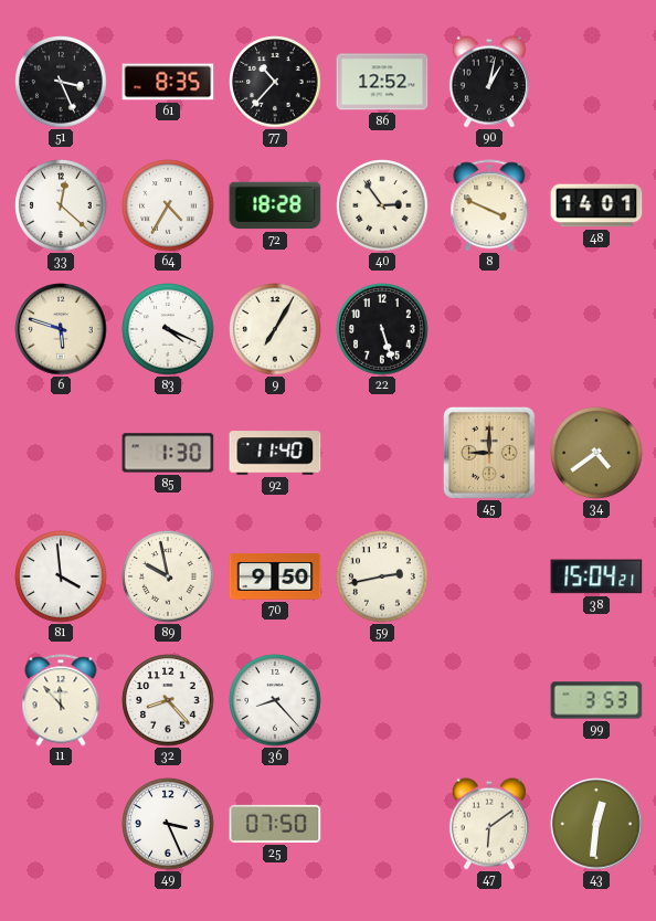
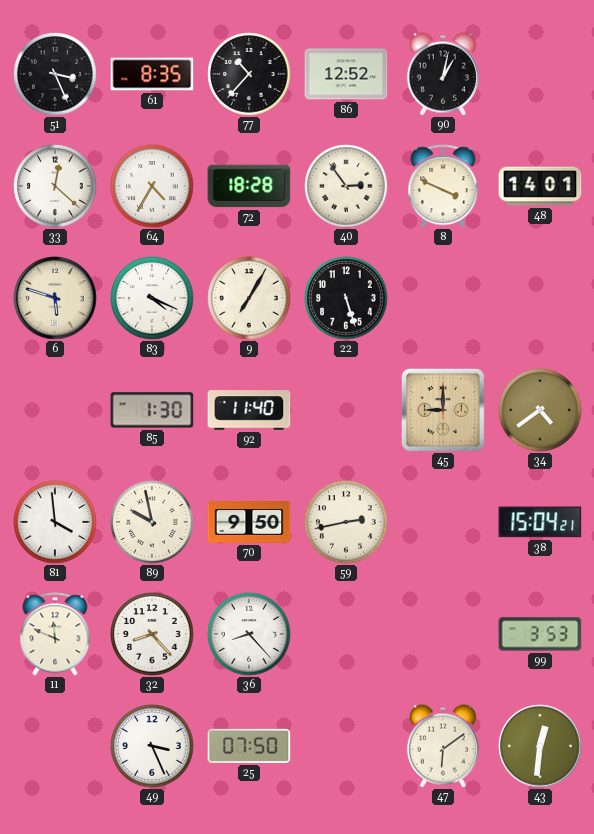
11: 11:53 -> 11:49 (55, 634)
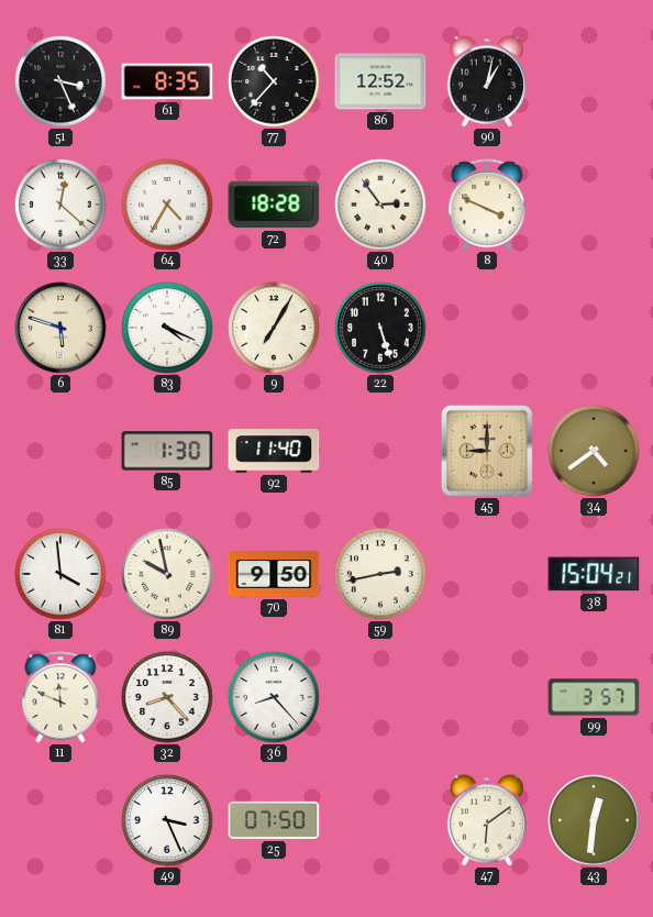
48: 14:01 -> none (540, 186)
99: 3:53 -> 3:57 (594, 697)
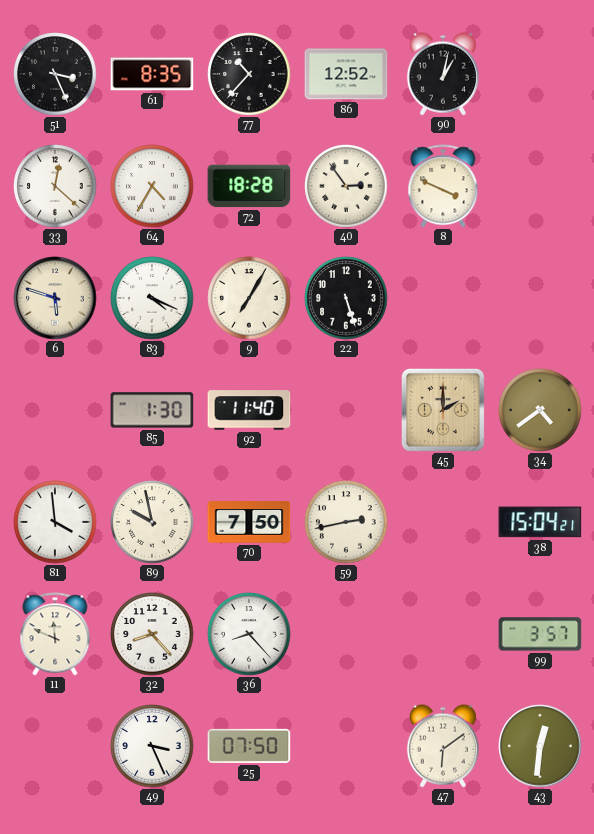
45: 9:00 -> 2:00 (443, 410)
70: 9:50 -> 7:50 (249, 522)
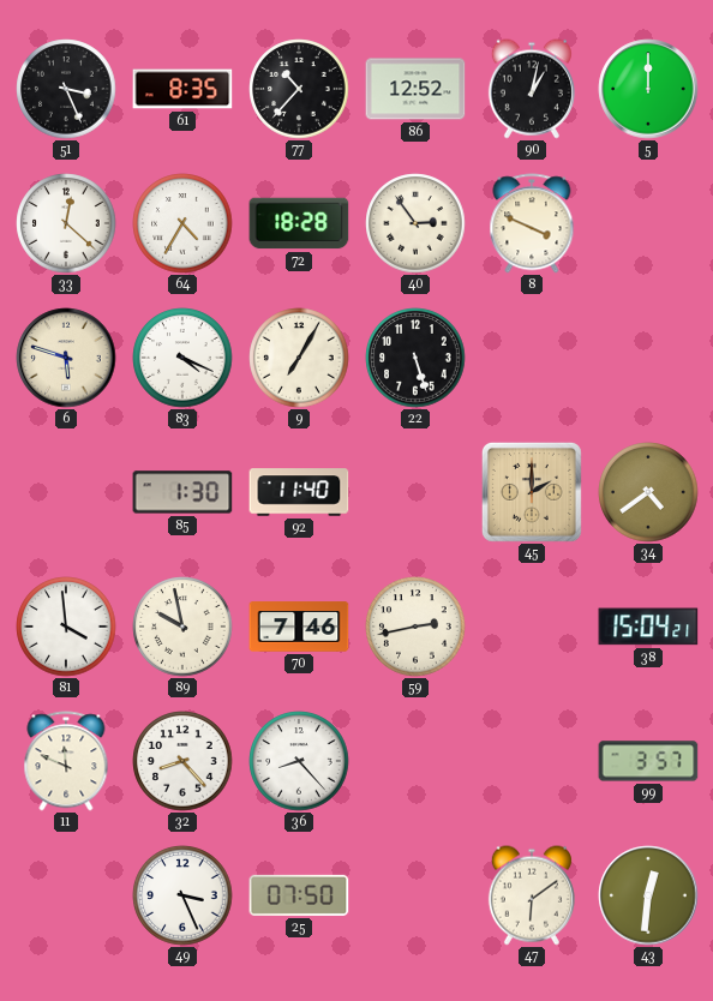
5: none -> 12:00 (648, 89)
70: 7:50 -> 7:46 (299, 627)
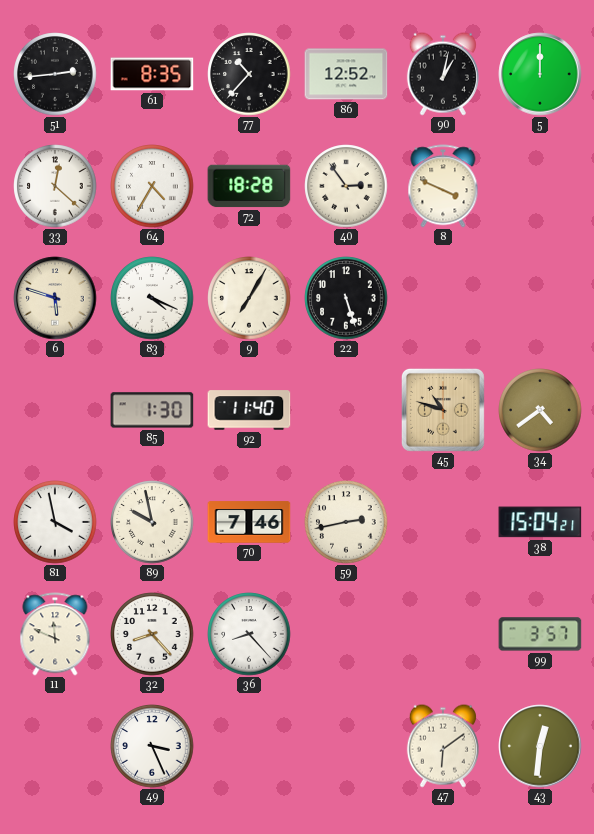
51: 3:26 -> 2:44 (55, 74)
45: 2:00 -> 10:48 (443, 410)
81: 3:59 -> 3:58 (55, 522)
25: 07:50 -> none (299, 895)
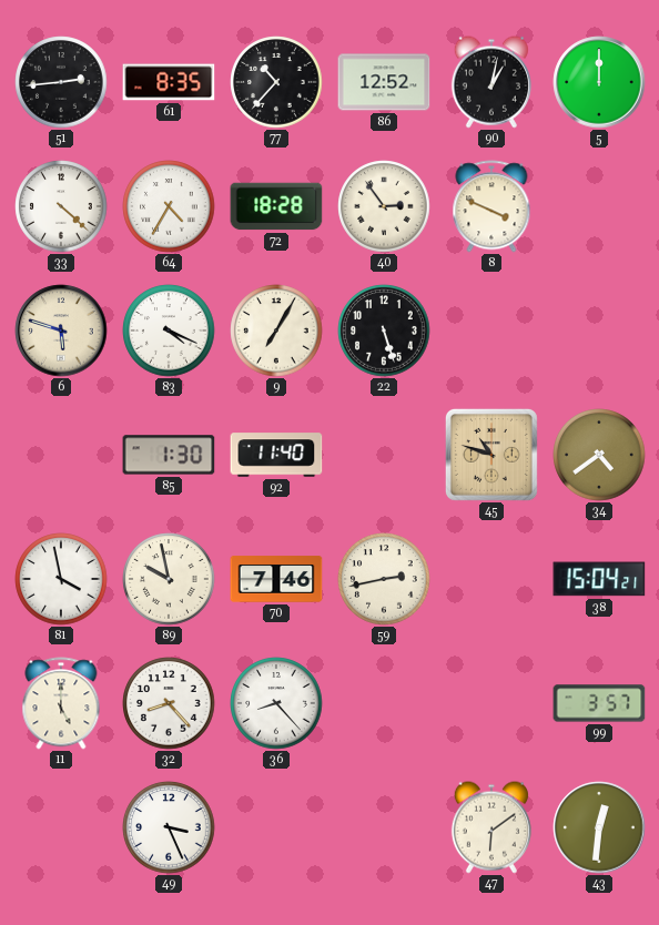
33: 12:22 -> 4:22 (61, 206)
11: 11:49 -> 5:00 (61, 703)
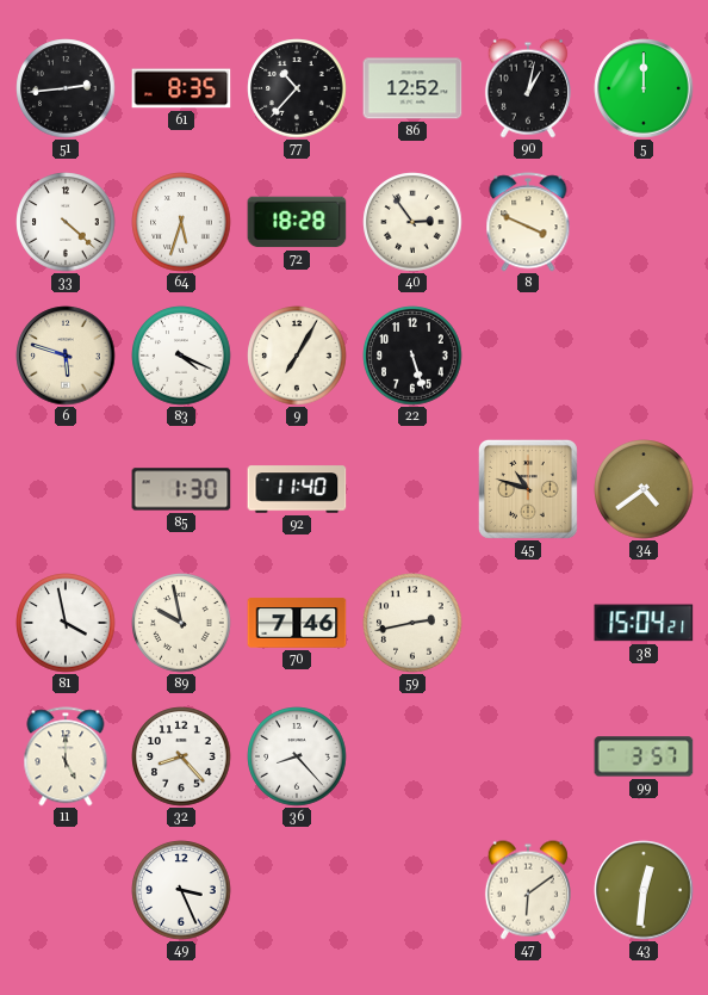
64: 4:35 -> 5:33 (181, 222)
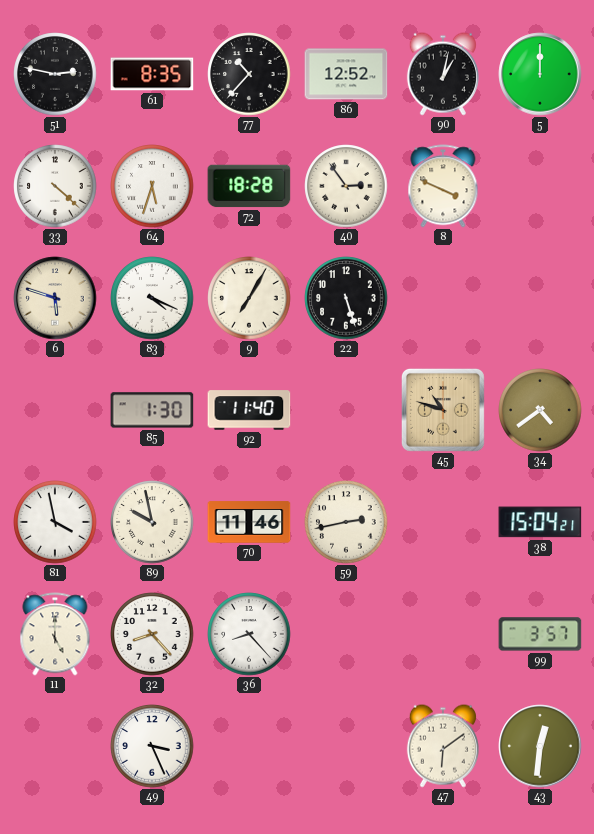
51: 2:44 -> 2:47 (55, 74)
70: 7:46 -> 11:46 (249, 522)
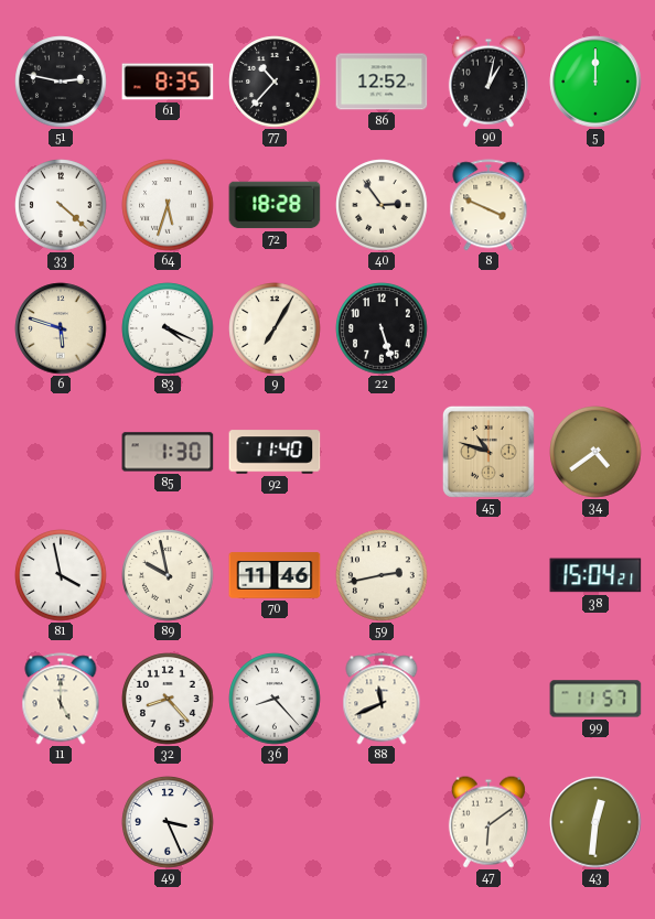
88: none -> 11:41 (382, 699)
99: 3:57 -> 11:57 (595, 699)
